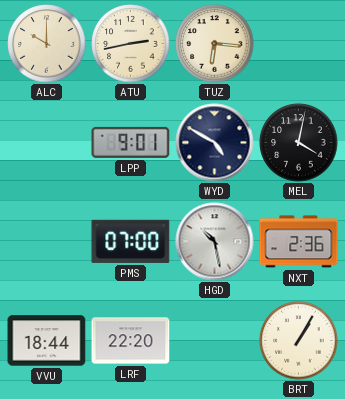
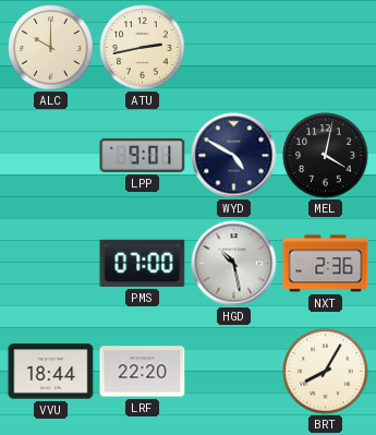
TUZ: 6:16 -> none (215, 44)
BRT: 1:05 -> 8:05 (326, 372)
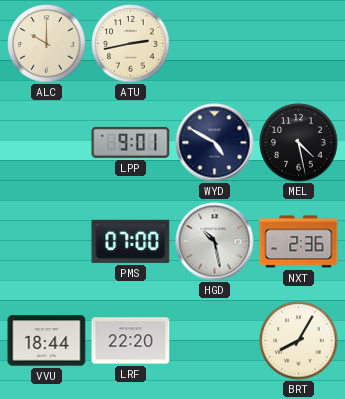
MEL: 4:02 -> 4:28 (299, 143)
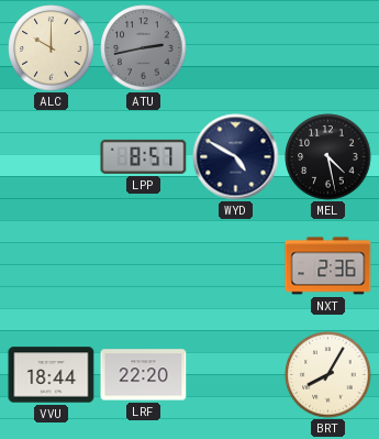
ATU dial: cream -> grey (144, 48)
LPP: 9:01 -> 8:57 (144, 156)
PMS: 07:00 -> none (131, 241)
HGD: 10:28 -> none (215, 242)
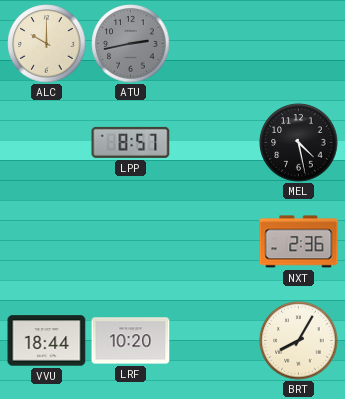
WYD: 4:50 -> none (236, 157)
LRF: 22:20 -> 10:20 (131, 341)
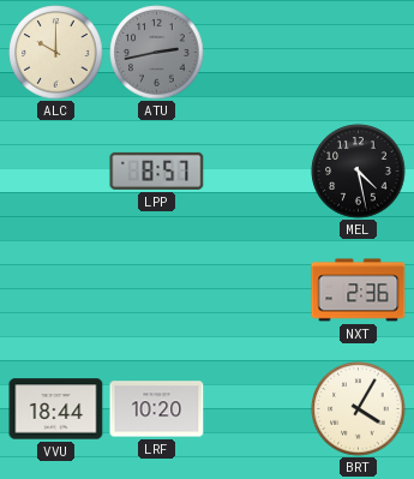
BRT: 8:05 -> 4:05 (359, 409)
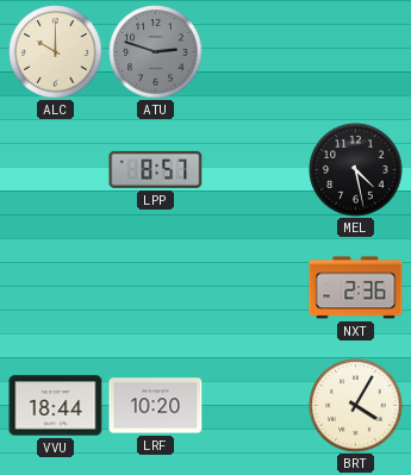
ATU: 2:43 -> 2:48 (156, 52)
